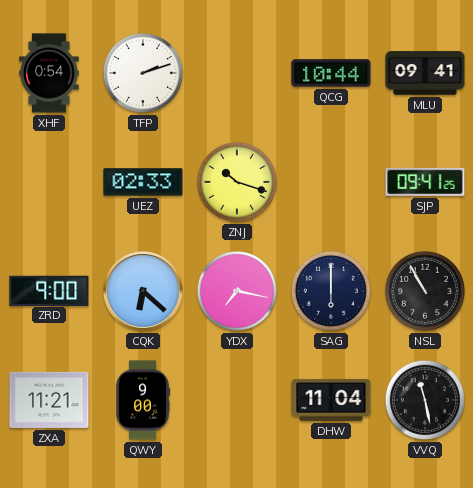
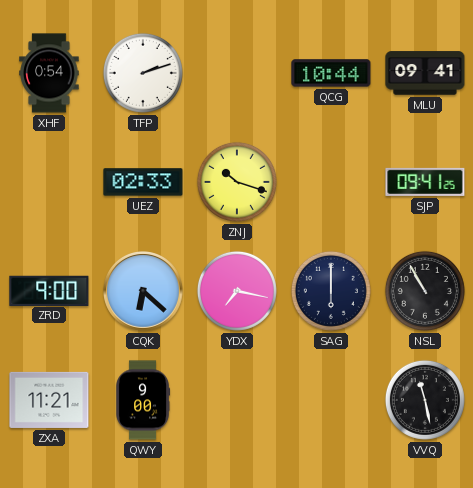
DHW: 11:04 -> none (331, 400)
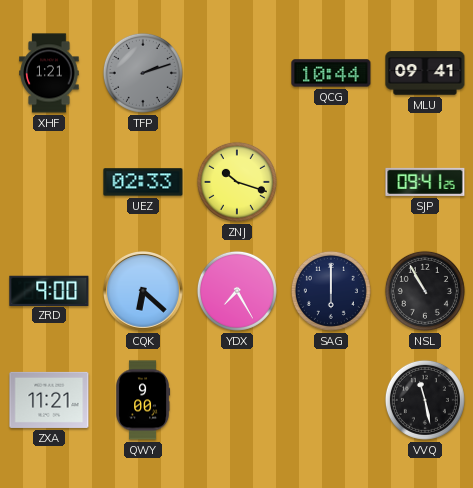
XHF: 0:54 -> 1:21 (49, 73)
TFP dial: white -> grey (143, 73)
YDX: 7:17 -> 7:25 (237, 291)
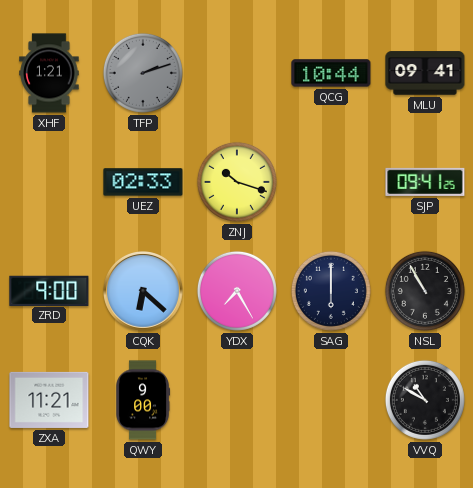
VVQ: 11:28 -> 10:50 (425, 400)
